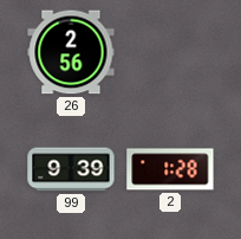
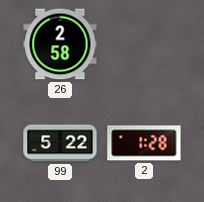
26: 2:56 -> 2:58 (60, 44)
99: 9:39 -> 5:22 (60, 143)
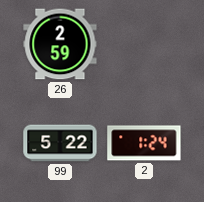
26: 2:58 -> 2:59 (60, 44)
2: 1:28 -> 1:24 (144, 143)
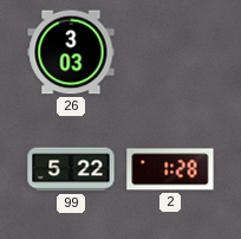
26: 2:59 -> 3:03 (71, 52)
2: 1:24 -> 1:28 (170, 169)
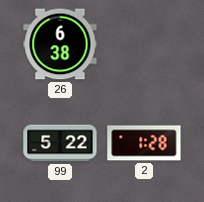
26: 3:03 -> 6:38 (60, 44)
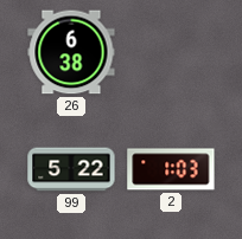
2: 1:28 -> 1:03 (171, 169)
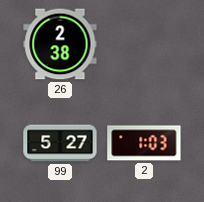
26: 6:38 -> 2:38 (60, 44)
99: 5:22 -> 5:27 (60, 143)
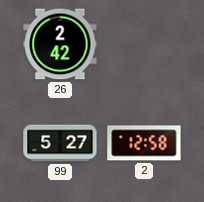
26: 2:38 -> 2:42 (60, 44)
2: 1:03 -> 12:58 (144, 143)
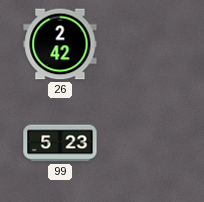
99: 5:27 -> 5:23 (60, 143)
2: 12:58 -> none (144, 143)
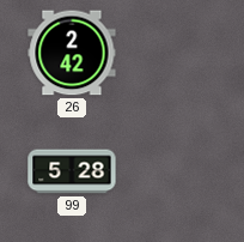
99: 5:23 -> 5:28 (72, 171)
